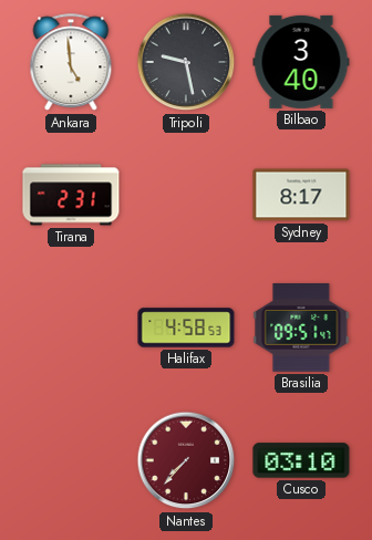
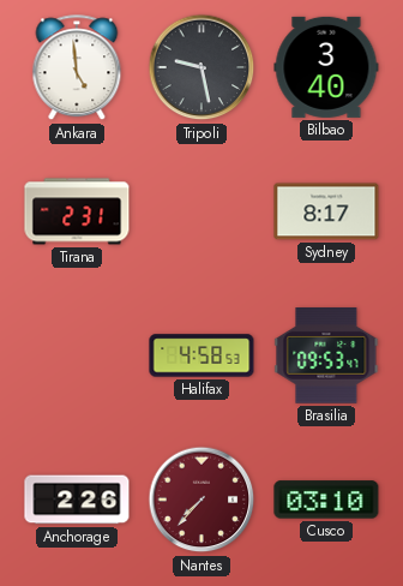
Brasilia: 09:51 -> 09:53 (326, 357)
Anchorage: none -> 2:26 (77, 500)
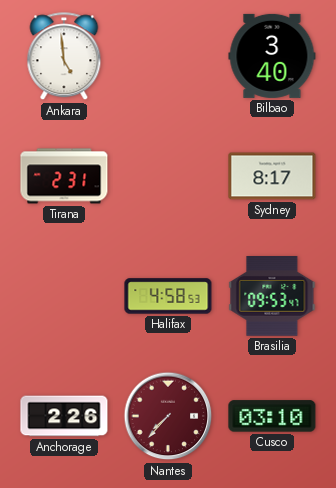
Tripoli: 9:28 -> none (201, 67)
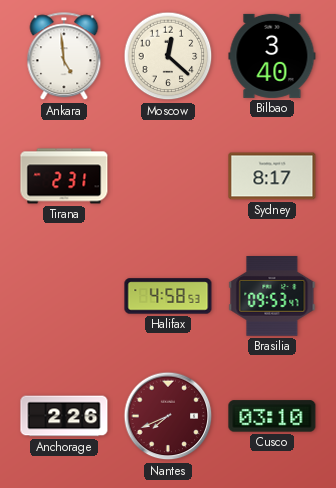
Moscow: none -> 12:22 (168, 56)
Nantes: 7:37 -> 7:41 (168, 416)
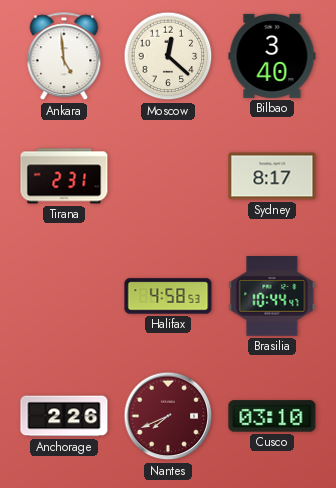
Brasilia: 09:53 -> 10:44 (272, 297)
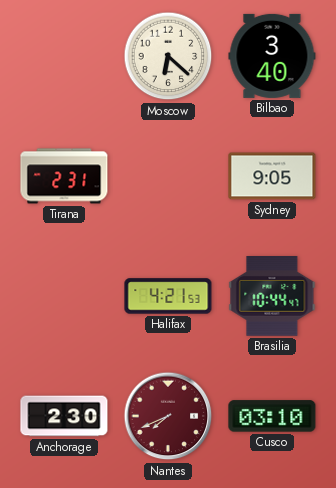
Ankara: 4:59 -> none (64, 57)
Moscow: 12:22 -> 6:22 (168, 56)
Sydney: 8:17 -> 9:05 (272, 176)
Halifax: 4:58 -> 4:21 (168, 296)
Anchorage: 2:26 -> 2:30 (64, 416)
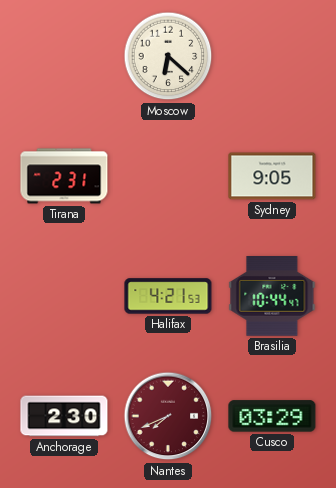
Bilbao: 3:40 -> none (272, 56)
Cusco: 03:10 -> 03:29 (272, 416)
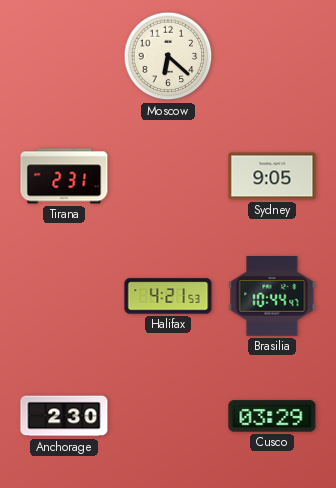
Nantes: 7:41 -> none (168, 416)
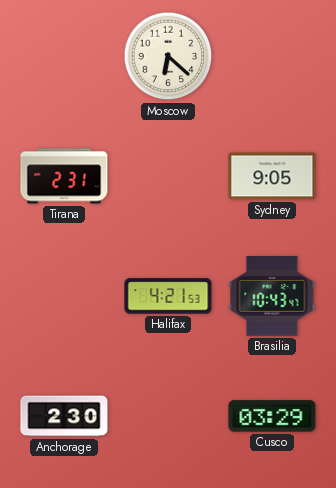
Brasilia: 10:44 -> 10:43 (272, 297)
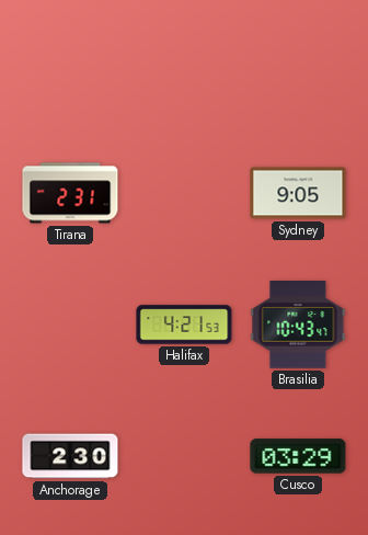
Moscow: 6:22 -> none (168, 56)
